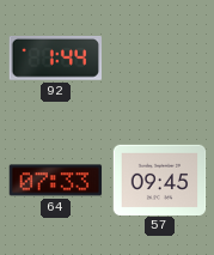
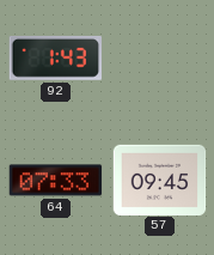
92: 1:44 -> 1:43 (55, 57)
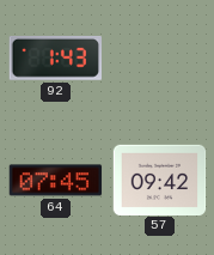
64: 07:33 -> 07:45 (56, 181)
57: 09:45 -> 09:42 (160, 180)
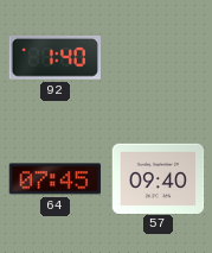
92: 1:43 -> 1:40 (54, 57)
57: 09:42 -> 09:40 (159, 178)
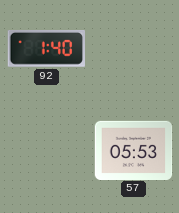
64: 07:45 -> none (56, 179)
57: 09:40 -> 05:53 (134, 150)
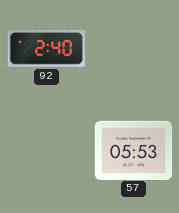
92: 1:40 -> 2:40 (46, 48)
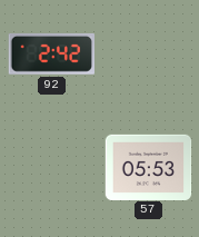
92: 2:40 -> 2:42 (51, 53)
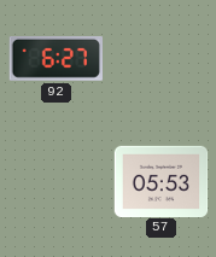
92: 2:42 -> 6:27 (56, 58)
